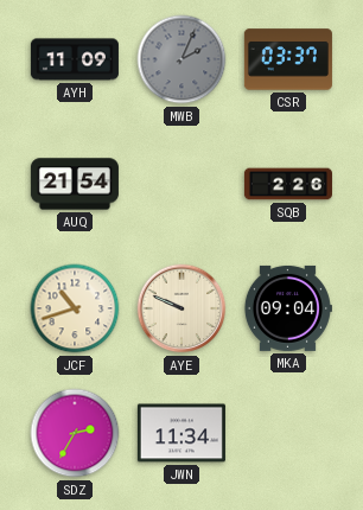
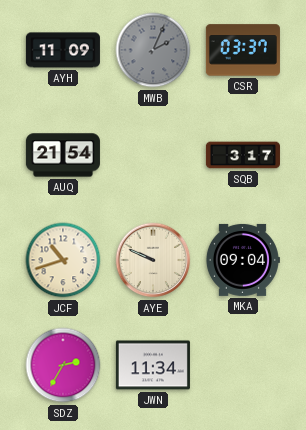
SQB: 2:26 -> 3:17 (243, 155)
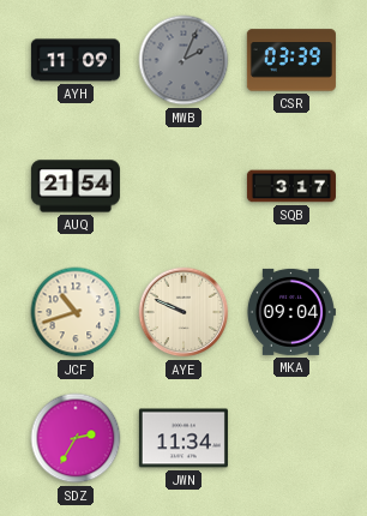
CSR: 03:37 -> 03:39 (291, 60)
